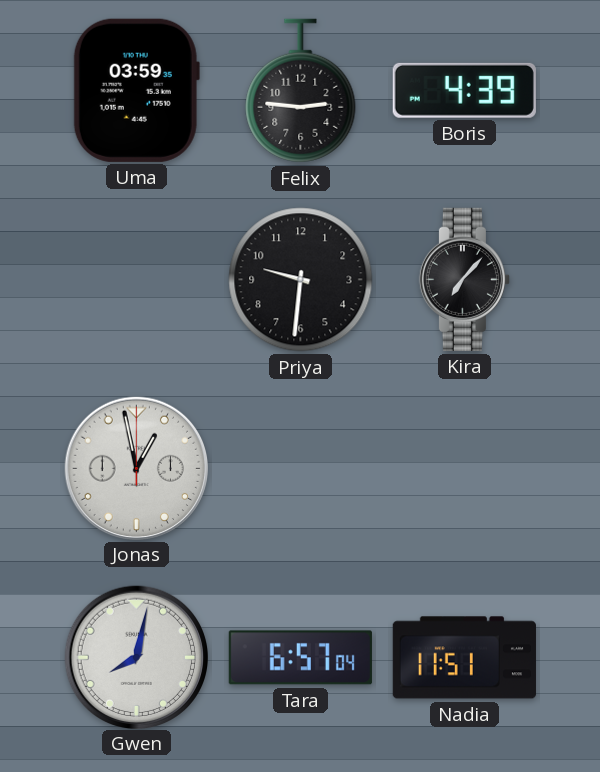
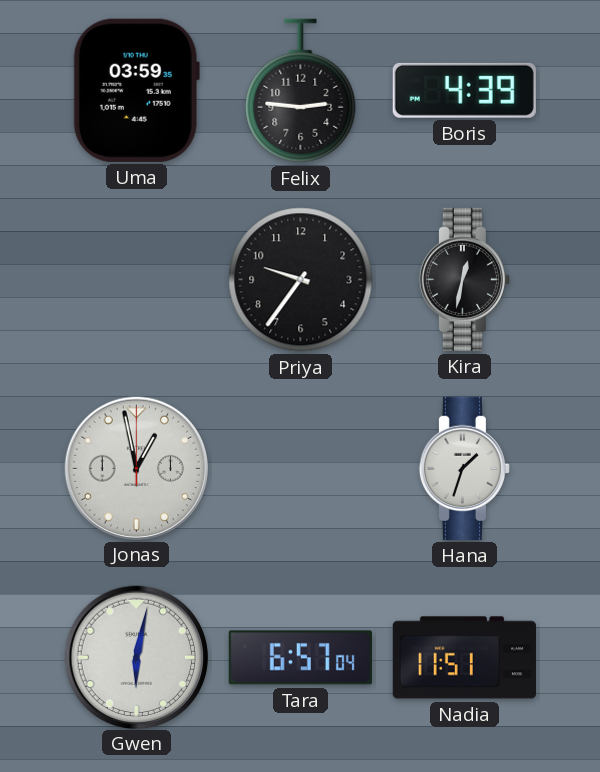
Priya: 9:31 -> 9:36 (301, 280)
Kira: 7:07 -> 12:32 (464, 279)
Hana: none -> 1:33 (464, 468)
Gwen: 8:02 -> 6:02 (136, 657)
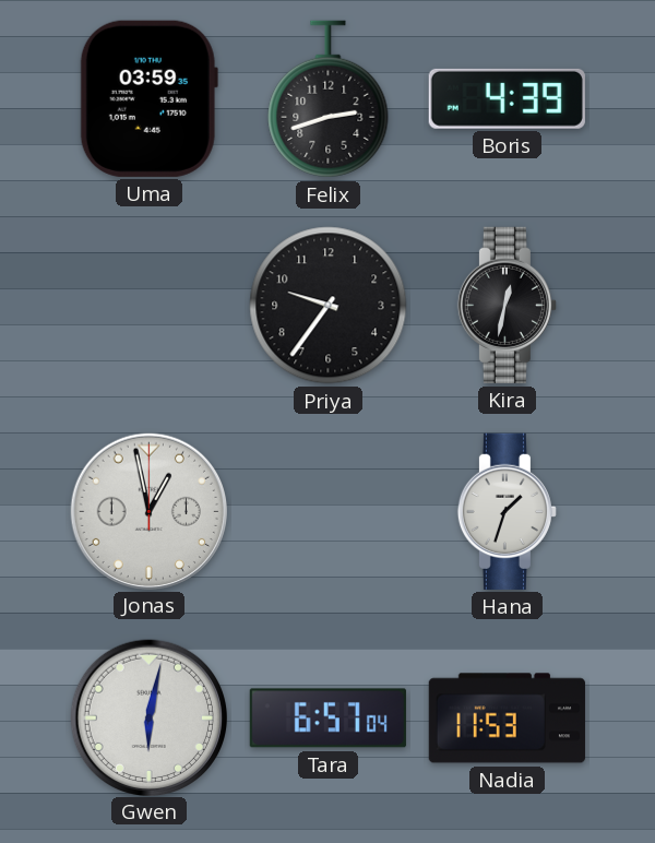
Felix: 2:46 -> 2:42 (329, 99)
Nadia: 11:51 -> 11:53 (507, 719)
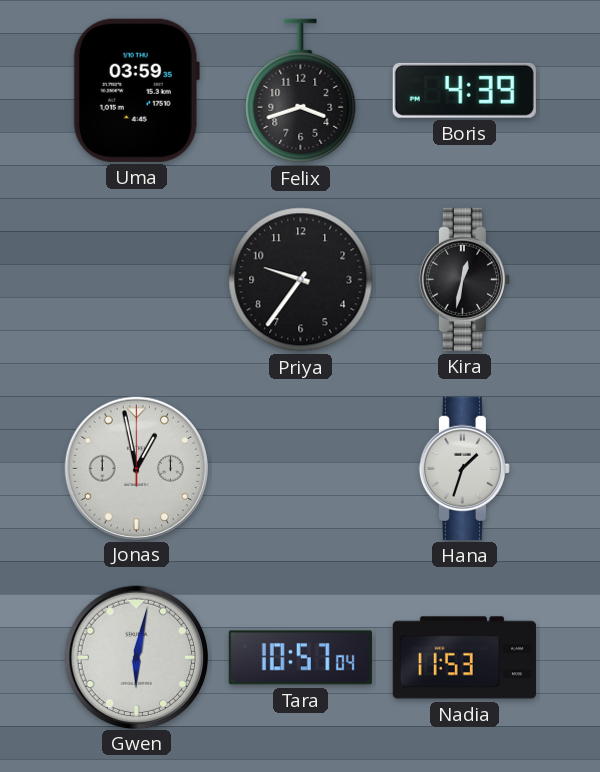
Felix: 2:42 -> 3:42 (301, 91)
Tara: 6:57 -> 10:57 (300, 658)
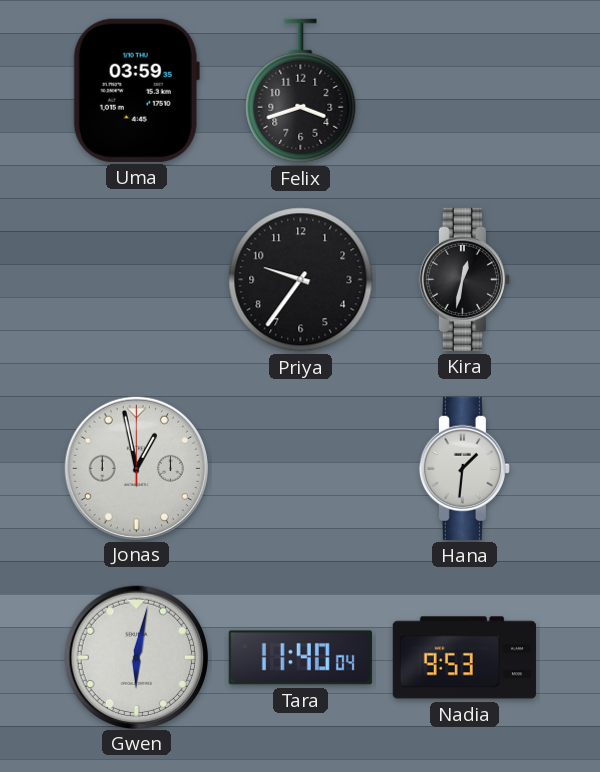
Boris: 4:39 -> none (464, 90)
Hana: 1:33 -> 1:31 (464, 468)
Tara: 10:57 -> 11:40 (300, 658)
Nadia: 11:53 -> 9:53 (464, 658)
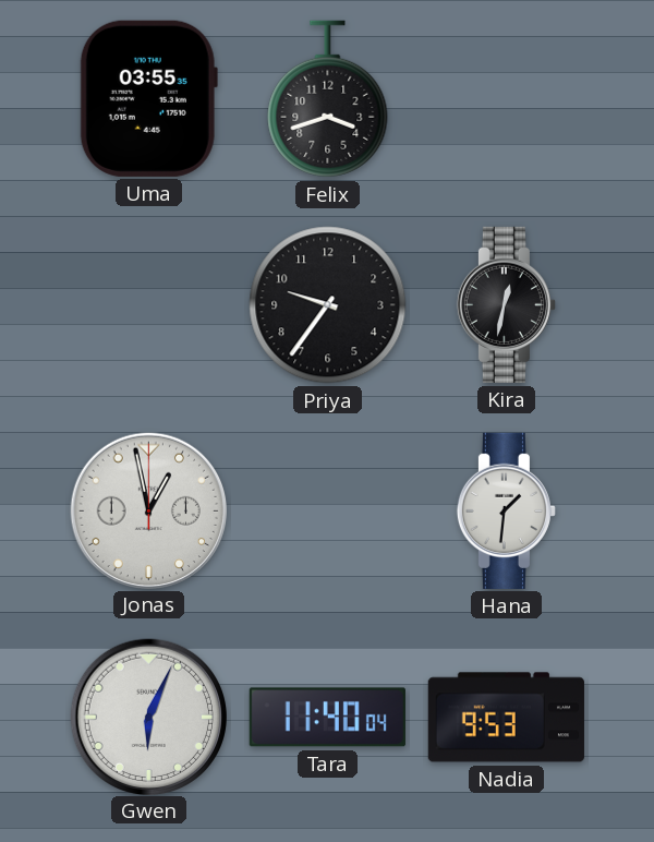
Uma: 03:59 -> 03:55 (148, 98)
Gwen: 6:02 -> 6:04 (148, 717)
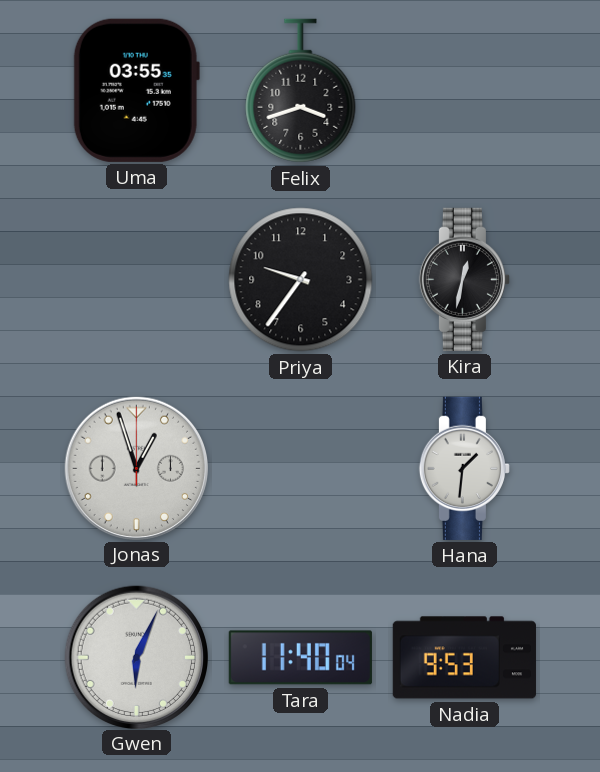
Jonas: 12:58 -> 12:57 (136, 468)
